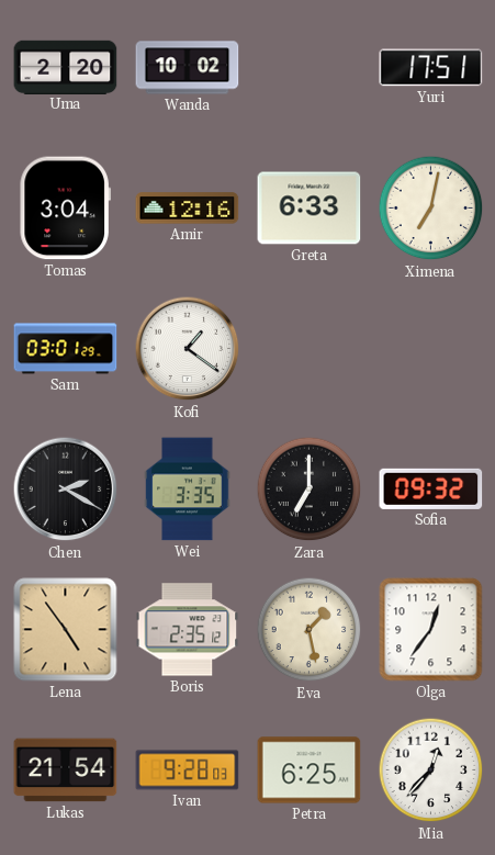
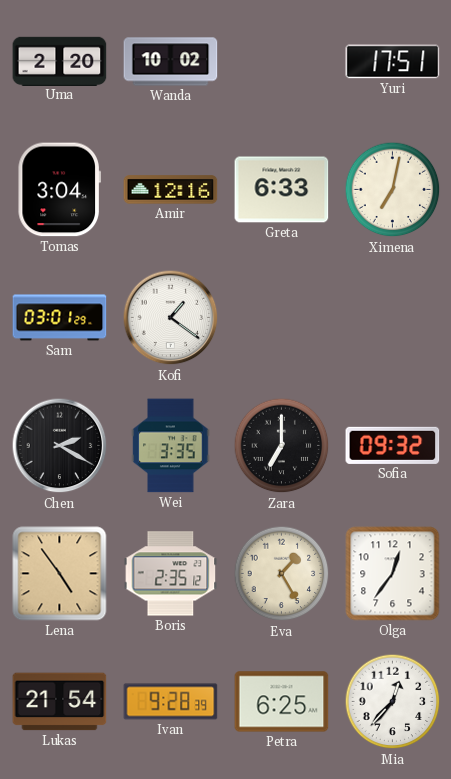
Eva: 1:28 -> 1:25 (282, 574)
Ivan: 9:28:03 -> 9:28:39 (171, 702)
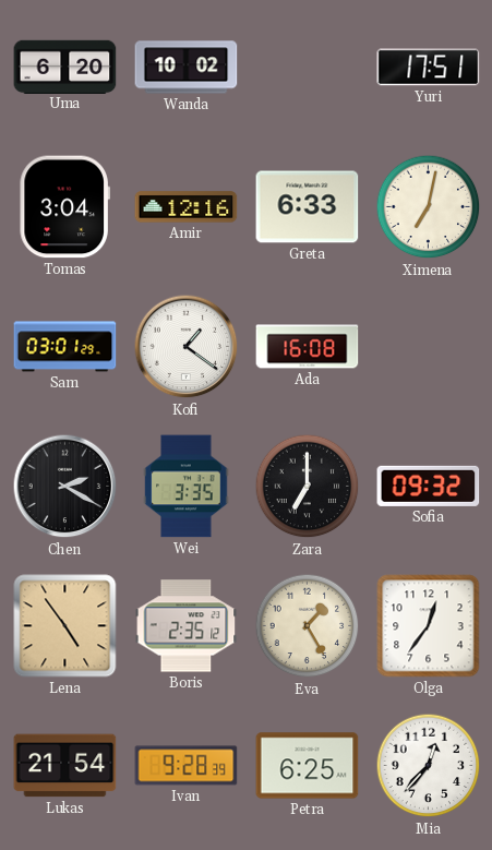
Uma: 2:20 -> 6:20 (65, 67)
Ada: none -> 16:08 (308, 347)
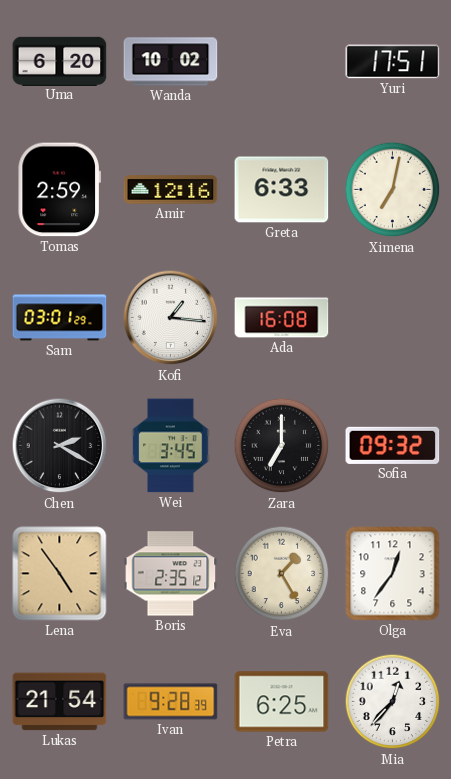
Tomas: 3:04 -> 2:59 (59, 190)
Kofi: 1:21 -> 1:16 (171, 318)
Wei: 3:35 -> 3:45 (171, 446)
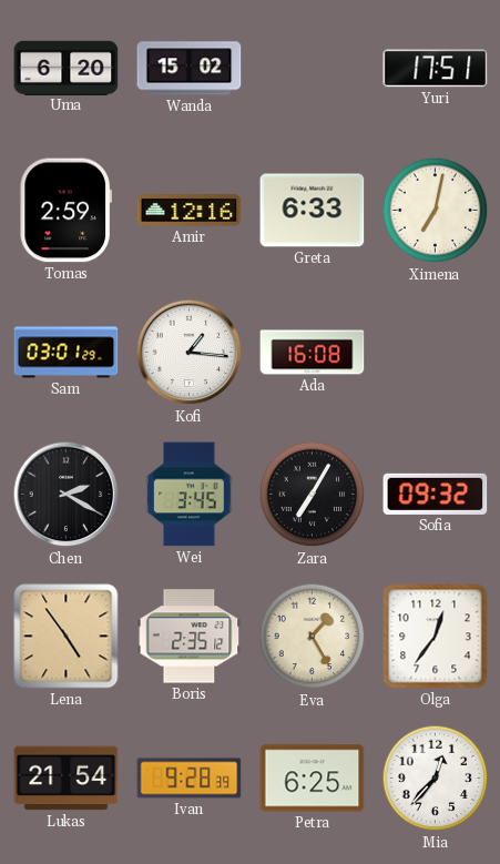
Wanda: 10:02 -> 15:02 (190, 69)
Zara: 7:00 -> 7:05 (313, 495)
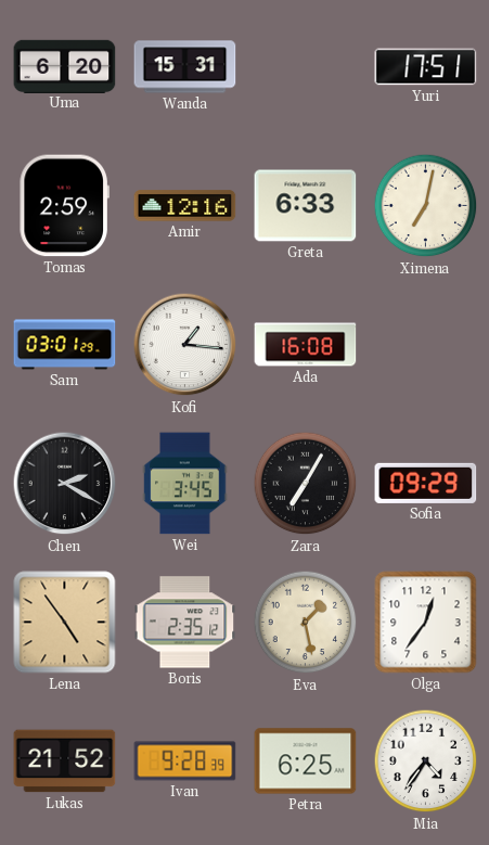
Wanda: 15:02 -> 15:31 (185, 67)
Sofia: 09:32 -> 09:29 (426, 483)
Eva: 1:25 -> 1:28 (306, 623)
Lukas: 21:54 -> 21:52 (65, 761)
Mia: 12:37 -> 4:36 (426, 761)
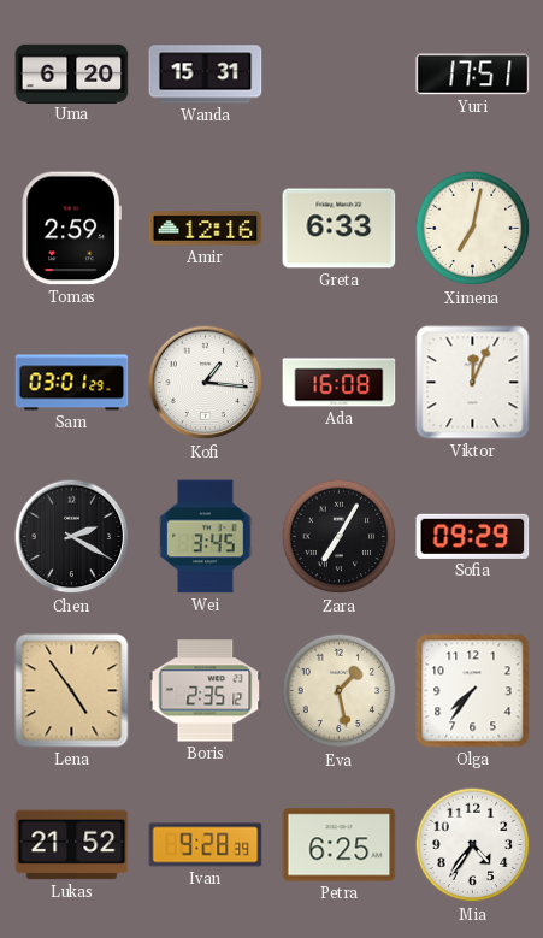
Viktor: none -> 12:04 (473, 383)
Olga: 12:36 -> 7:36 (473, 691)
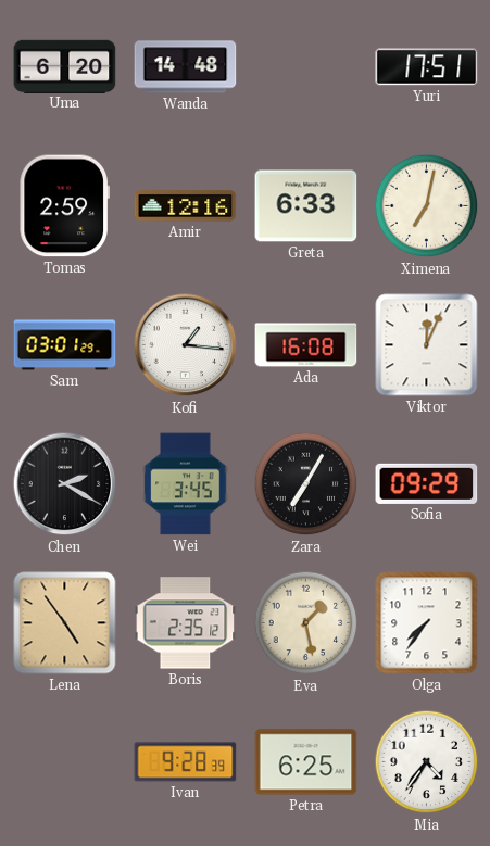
Wanda: 15:31 -> 14:48 (186, 67)
Lukas: 21:52 -> none (72, 845)
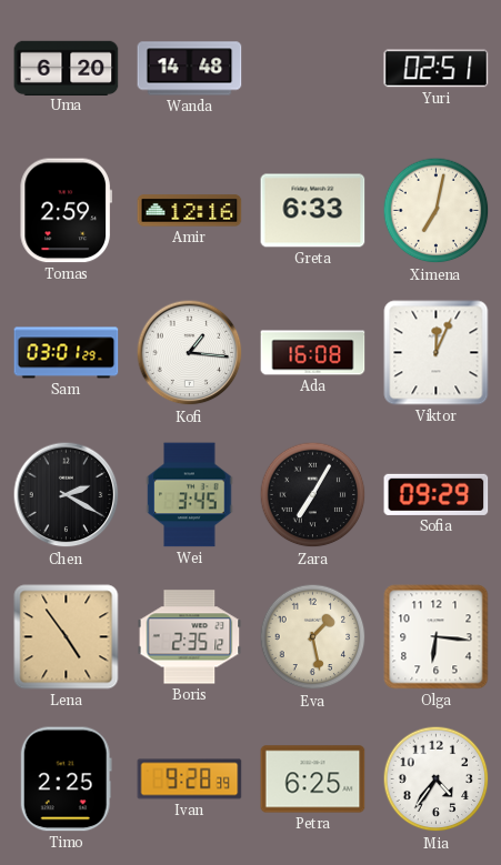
Yuri: 17:51 -> 02:51 (437, 69)
Olga: 7:36 -> 6:16 (437, 637)
Timo: none -> 2:25 (66, 779)
